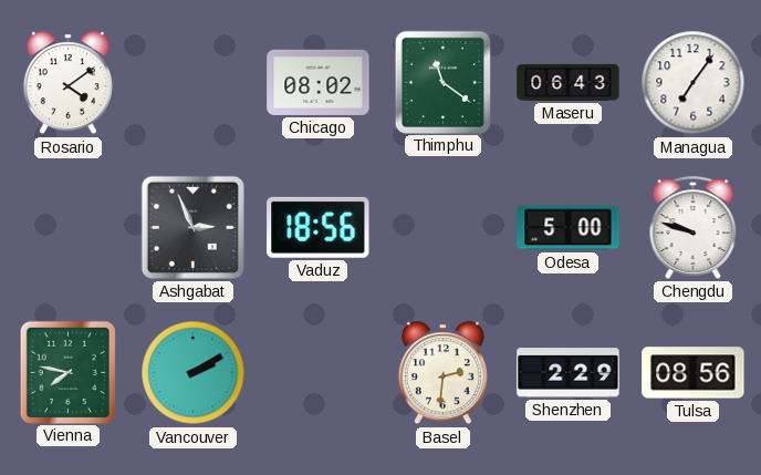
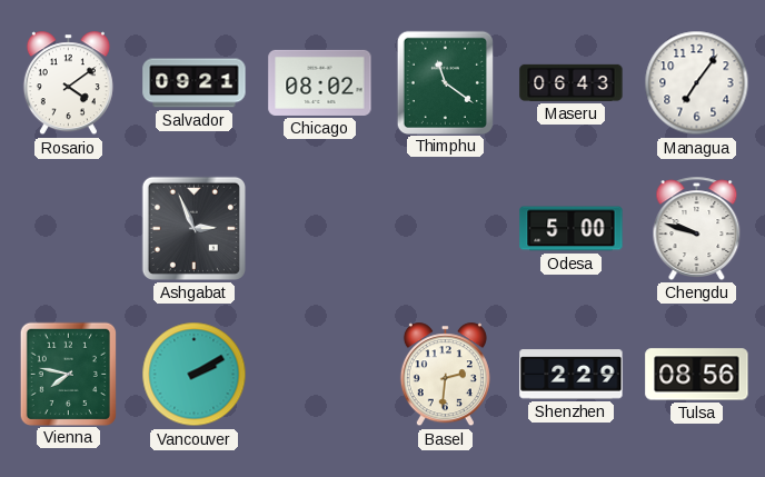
Salvador: none -> 09:21 (195, 83)
Vaduz: 18:56 -> none (319, 227)
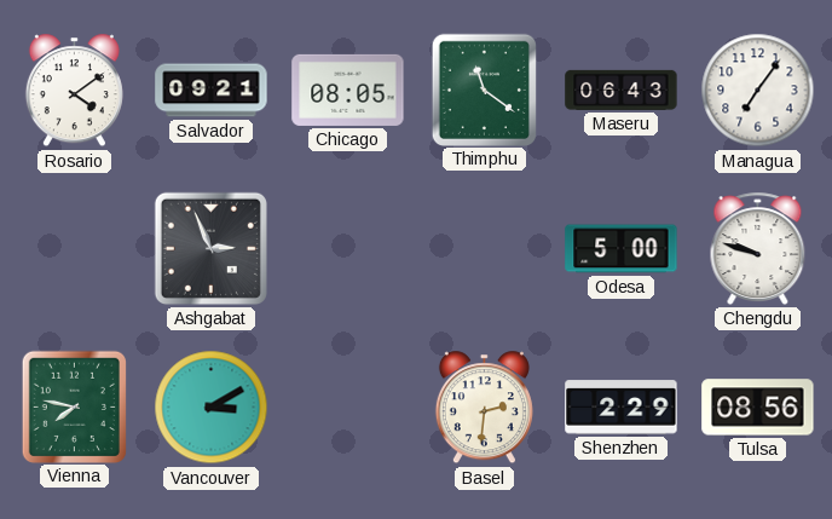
Chicago: 08:02 -> 08:05 (348, 90)
Vancouver: 2:10 -> 3:10 (212, 408)
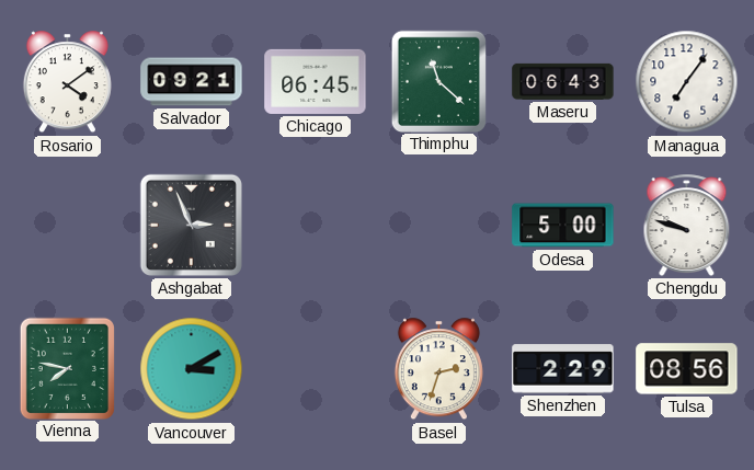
Chicago: 08:05 -> 06:45 (316, 81)
Thimphu: 11:21 -> 11:22 (438, 81)
Basel: 2:31 -> 2:33 (438, 369)
